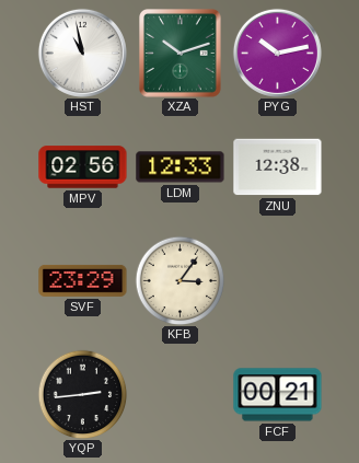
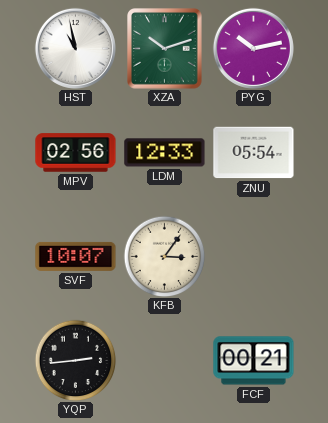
ZNU: 12:38 -> 05:54 (254, 153)
SVF: 23:29 -> 10:07 (76, 256)
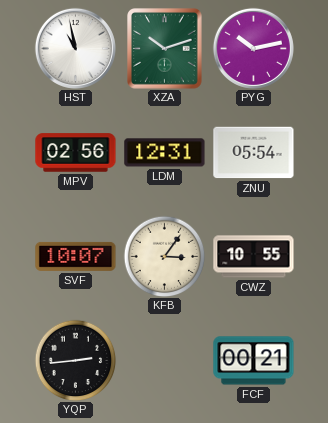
LDM: 12:33 -> 12:31 (165, 153)
CWZ: none -> 10:55 (254, 257)
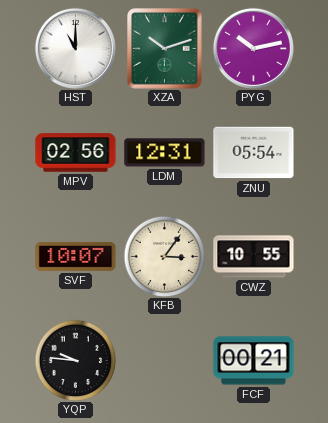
HST: 10:58 -> 11:00 (75, 48)
YQP: 2:44 -> 9:46 (75, 360)
